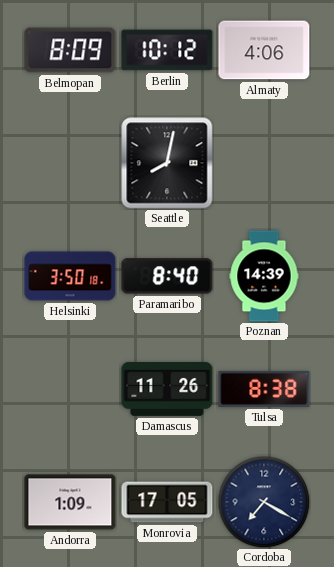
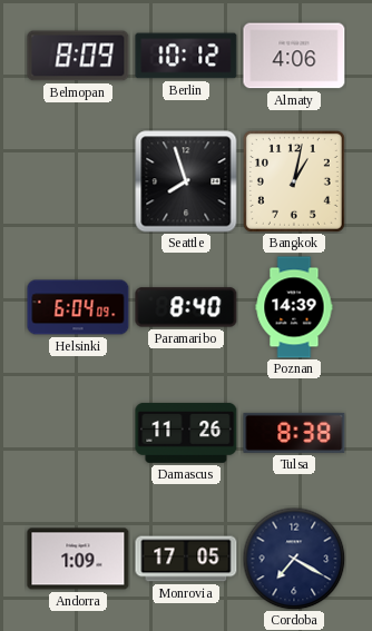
Seattle: 8:02 -> 7:57 (186, 181)
Bangkok: none -> 1:02 (294, 181)
Helsinki: 3:50 -> 6:04 (78, 307)
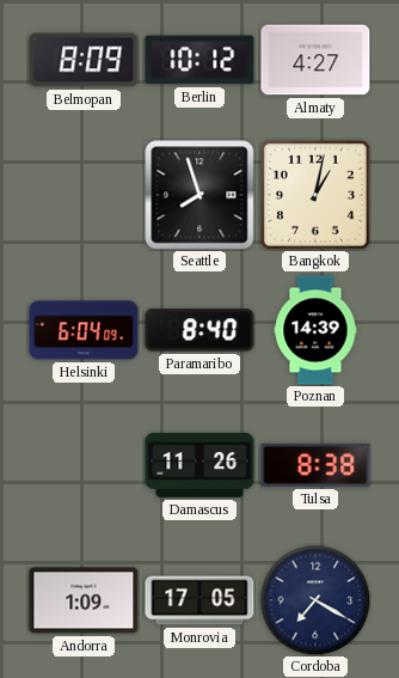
Almaty: 4:06 -> 4:27 (315, 60)
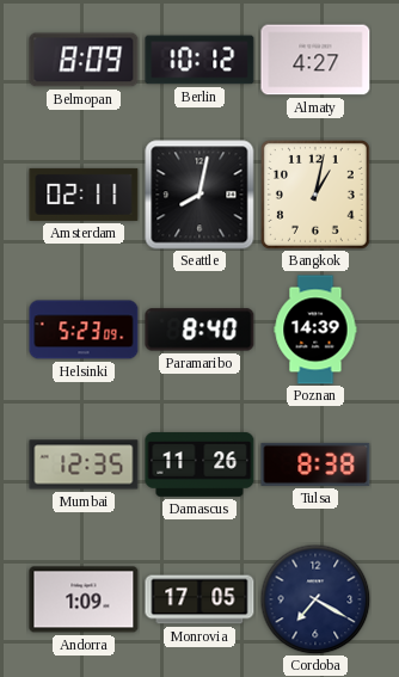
Amsterdam: none -> 02:11 (84, 195)
Seattle: 7:57 -> 8:02 (199, 195)
Helsinki: 6:04 -> 5:23 (84, 330)
Mumbai: none -> 12:35 (84, 464)
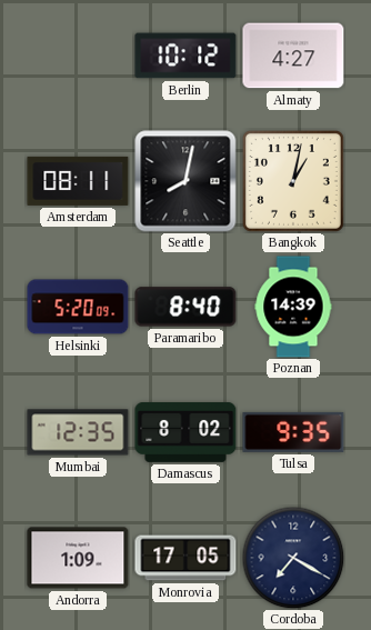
Belmopan: 8:09 -> none (84, 60)
Amsterdam: 02:11 -> 08:11 (78, 181)
Helsinki: 5:23 -> 5:20 (78, 307)
Damascus: 11:26 -> 8:02 (185, 432)
Tulsa: 8:38 -> 9:35 (293, 432)
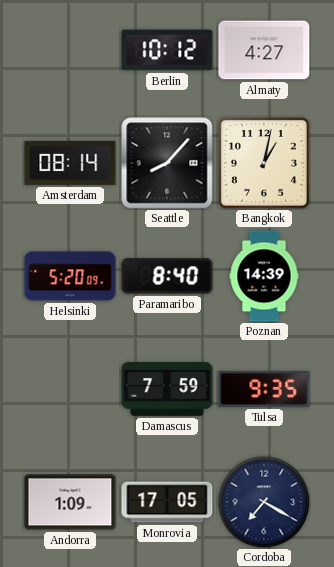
Amsterdam: 08:11 -> 08:14 (70, 163)
Seattle: 8:02 -> 8:07 (167, 163)
Mumbai: 12:35 -> none (78, 432)
Damascus: 8:02 -> 7:59 (167, 389)
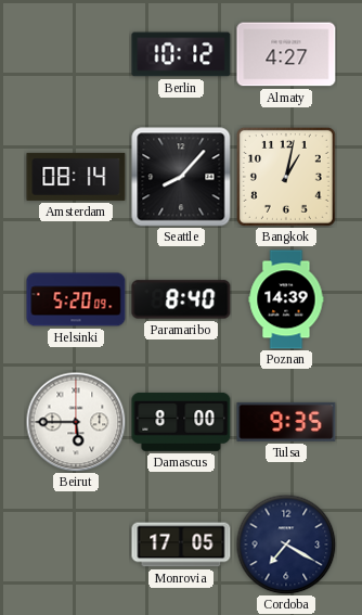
Beirut: none -> 5:45 (76, 422)
Damascus: 7:59 -> 8:00 (181, 422)
Andorra: 1:09 -> none (70, 502)
